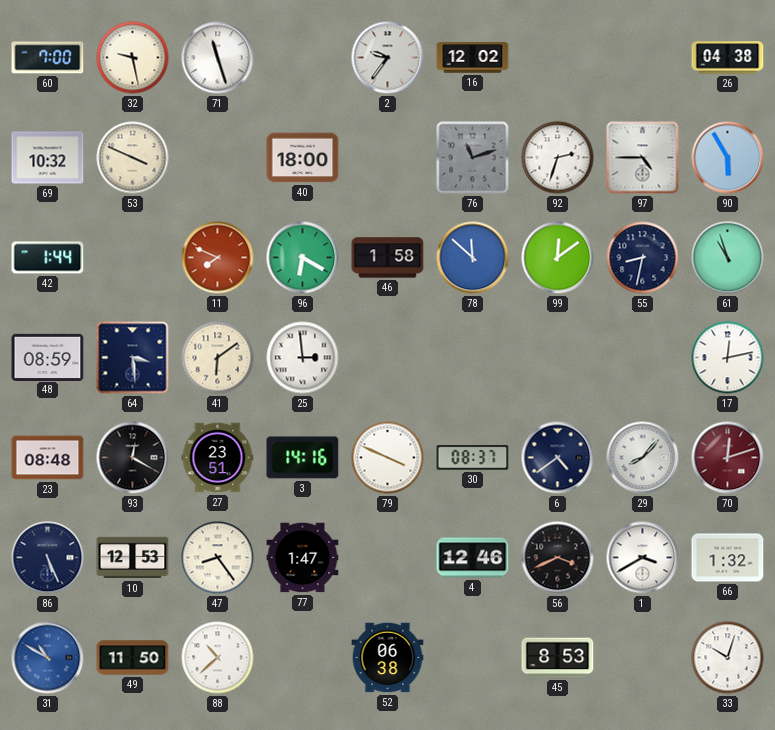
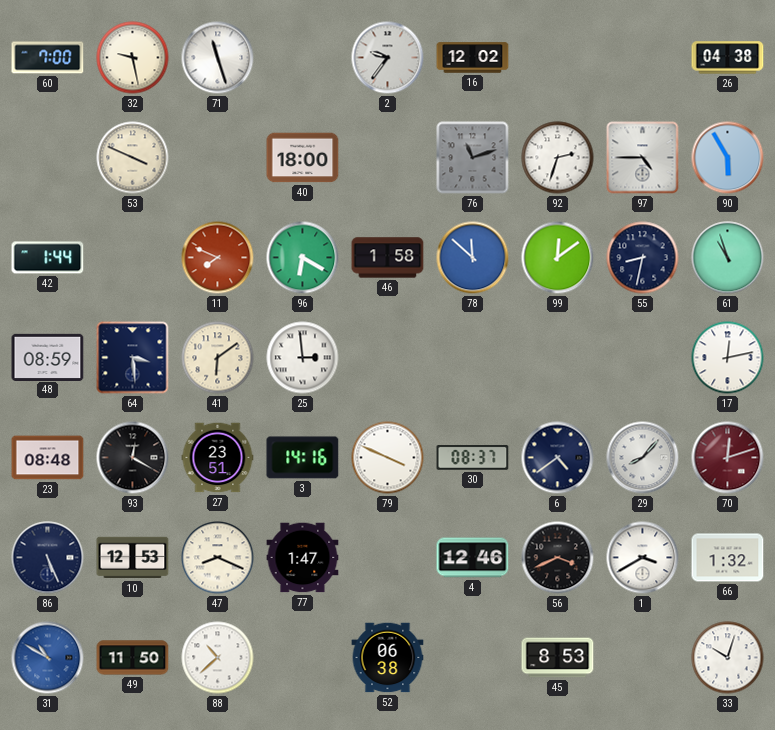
69: 10:32 -> none (48, 158)
47: 8:24 -> 8:19 (218, 558)
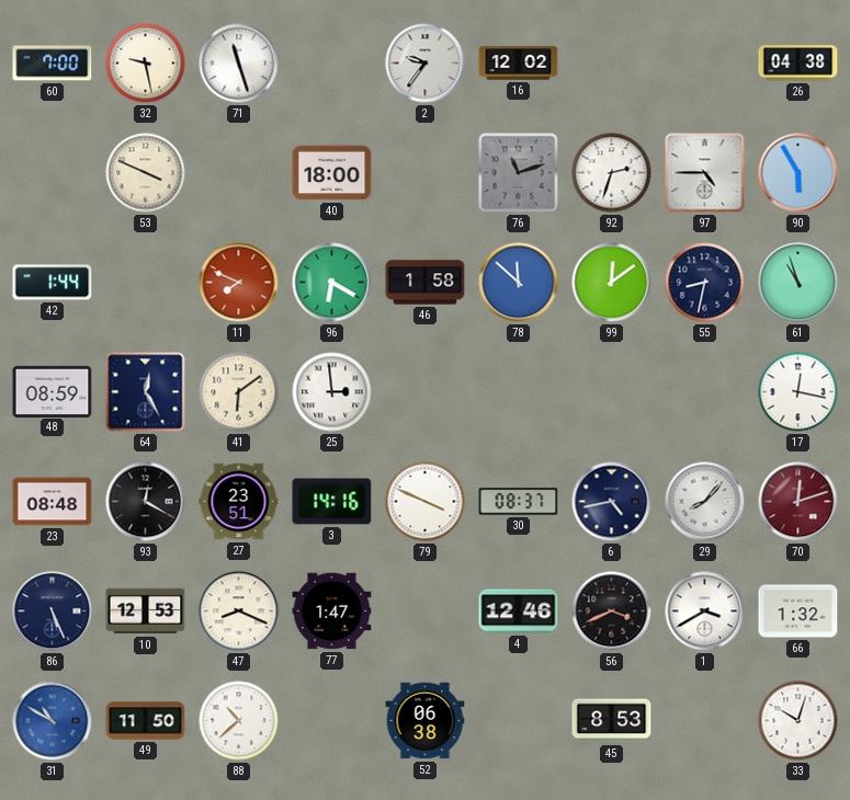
64: 3:29 -> 12:25 (146, 392)
17: 12:13 -> 12:17 (798, 392)
6: 4:39 -> 4:43 (612, 502)
